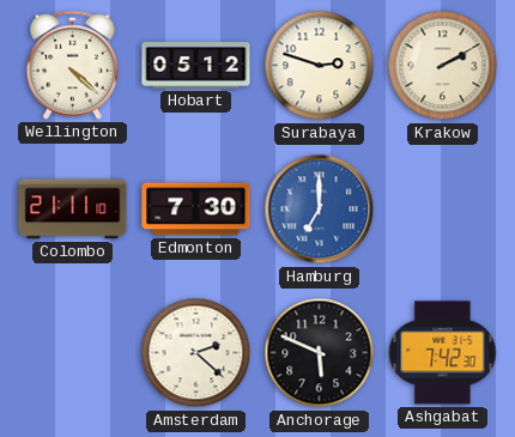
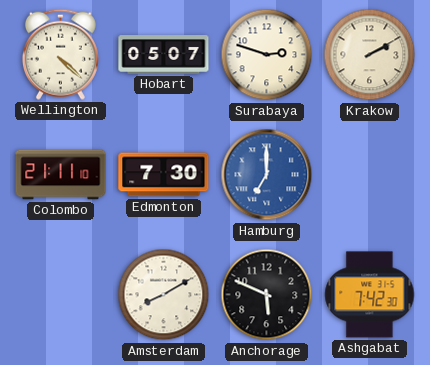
Hobart: 05:12 -> 05:07 (164, 55)
Amsterdam: 2:22 -> 8:10 (164, 295)
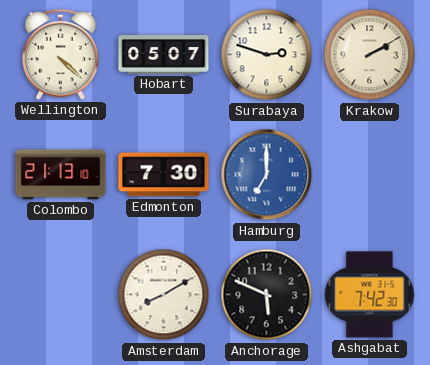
Colombo: 21:11 -> 21:13 (61, 175)
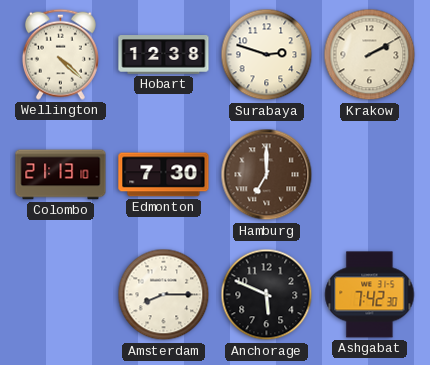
Hobart: 05:07 -> 12:38 (164, 55)
Hamburg dial: blue -> brown (267, 175)
Amsterdam: 8:10 -> 8:15 (164, 295)
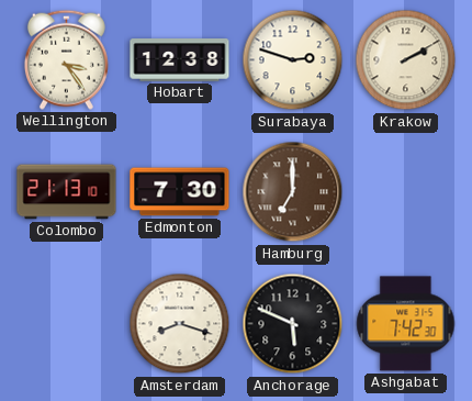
Wellington: 4:22 -> 3:24 (66, 59)
Amsterdam: 8:15 -> 8:18 (180, 324)
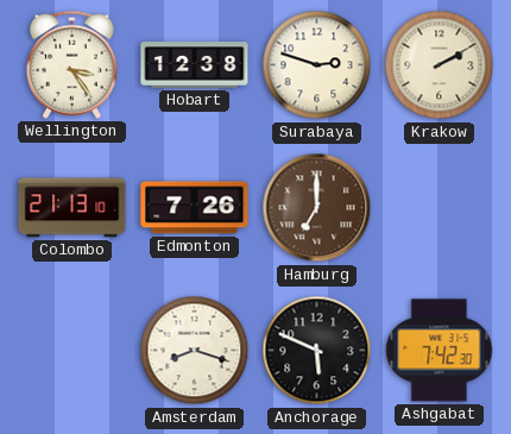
Edmonton: 7:30 -> 7:26 (195, 208)
